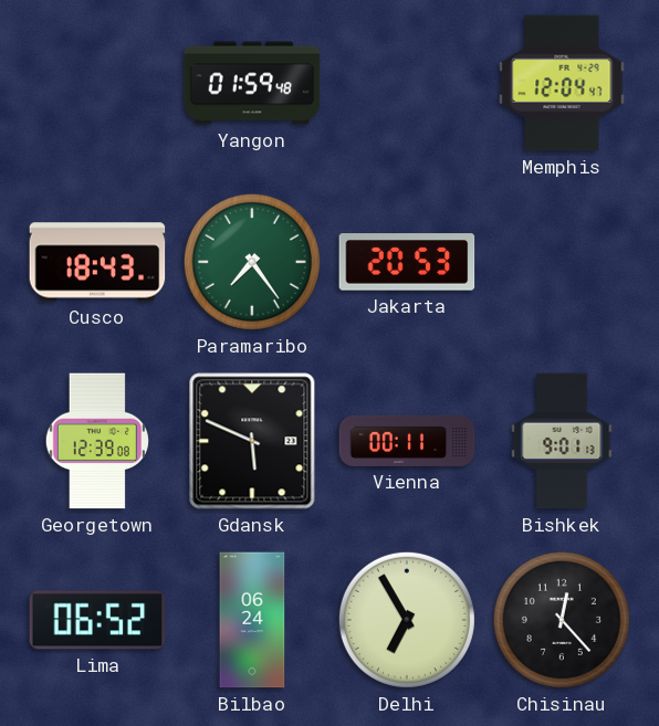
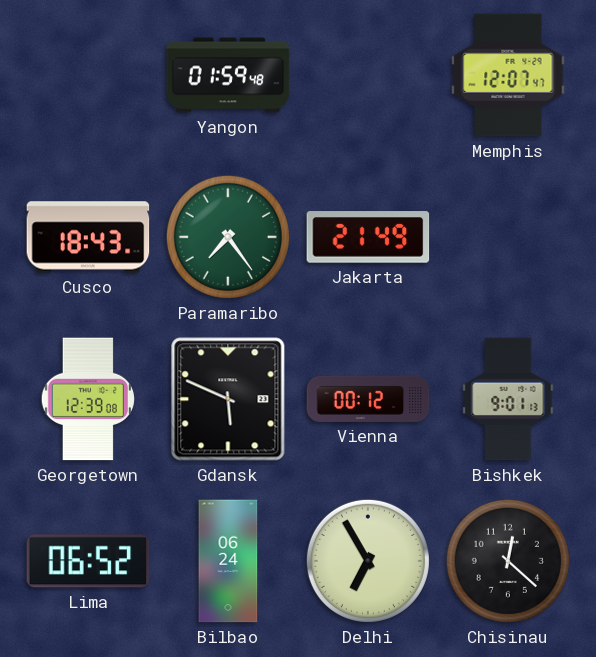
Memphis: 12:04 -> 12:07 (508, 75)
Jakarta: 20:53 -> 21:49 (368, 237)
Vienna: 00:11 -> 00:12 (368, 399)
Chisinau: 12:23 -> 12:22 (508, 561)
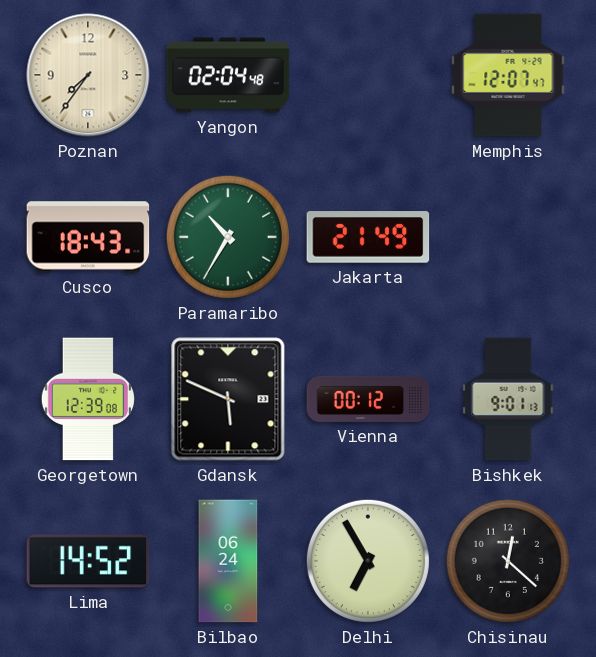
Poznan: none -> 7:36 (88, 75)
Yangon: 01:59 -> 02:04 (228, 75)
Paramaribo: 7:24 -> 10:35 (228, 237)
Lima: 06:52 -> 14:52 (88, 561)
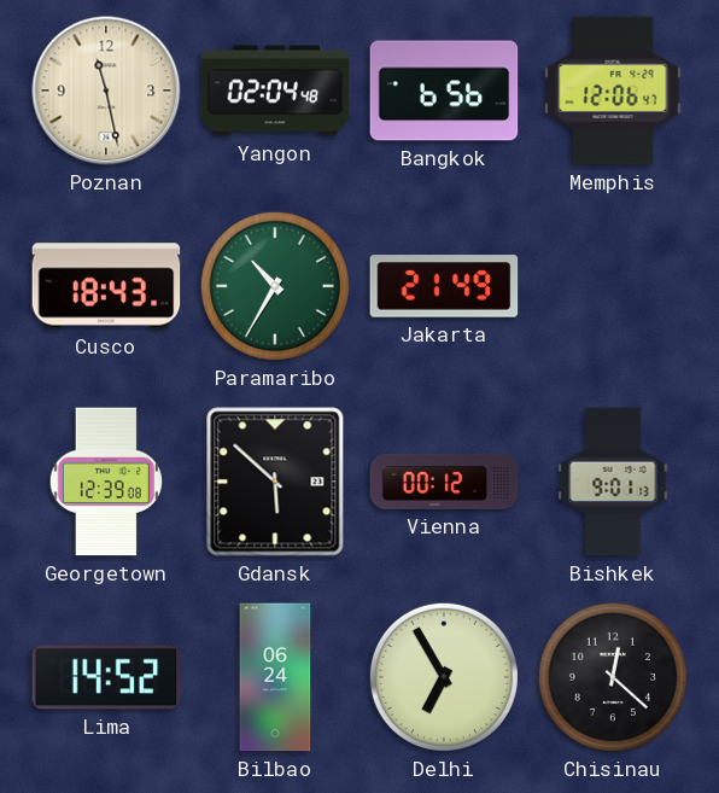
Poznan: 7:36 -> 11:28 (106, 91)
Bangkok: none -> 6:56 (444, 91)
Memphis: 12:07 -> 12:06 (613, 91)
Gdansk: 5:49 -> 5:52 (275, 482)
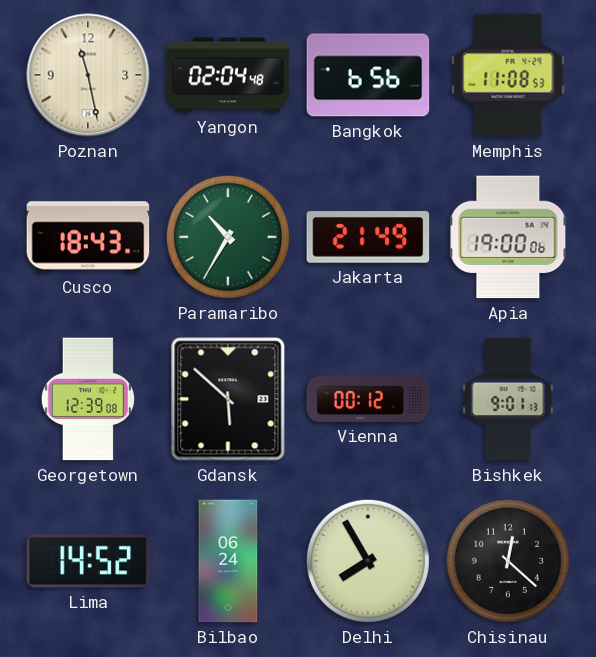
Memphis: 12:06 -> 11:08 (508, 75)
Apia: none -> 19:00 (508, 237)
Delhi: 6:55 -> 7:55 (368, 561)
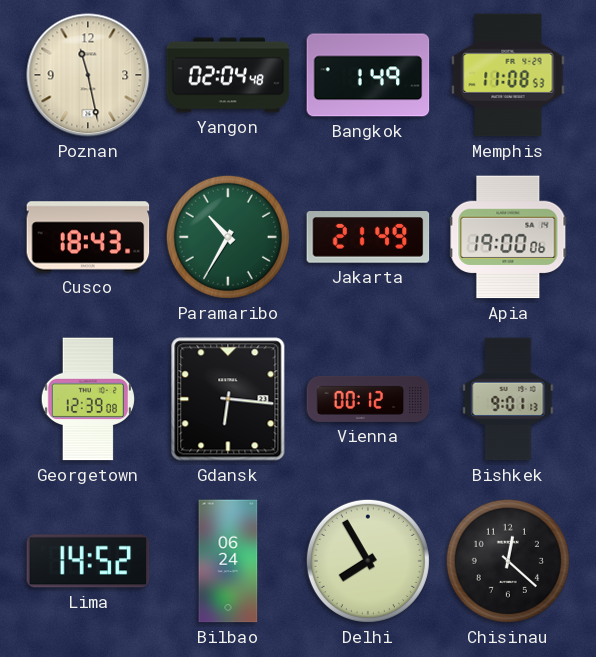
Bangkok: 6:56 -> 1:49 (368, 75)
Gdansk: 5:52 -> 6:16 (228, 399)
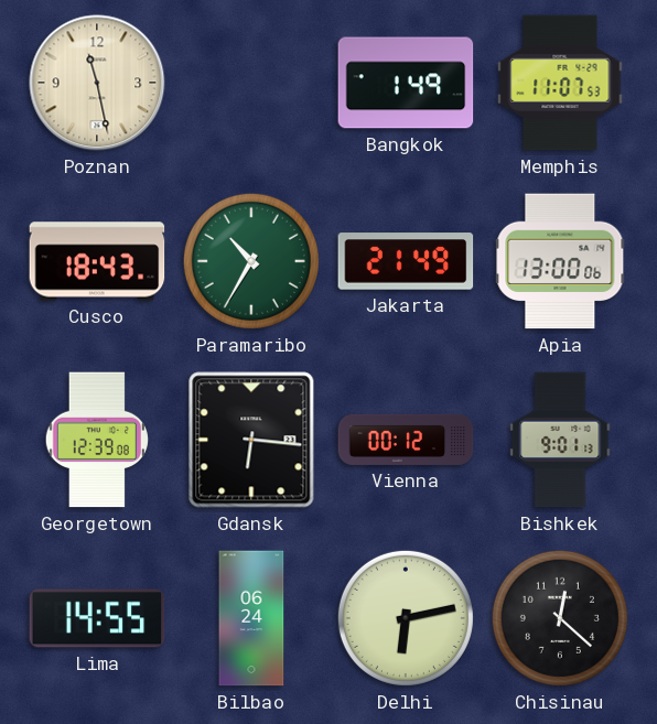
Yangon: 02:04 -> none (228, 75)
Memphis: 11:08 -> 11:07 (560, 83)
Apia: 19:00 -> 13:00 (560, 261)
Lima: 14:52 -> 14:55 (97, 618)
Delhi: 7:55 -> 6:13 (406, 618)
